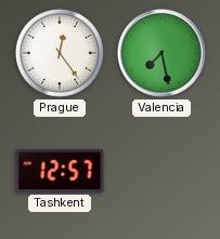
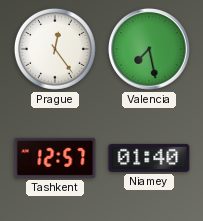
Niamey: none -> 01:40 (149, 158)
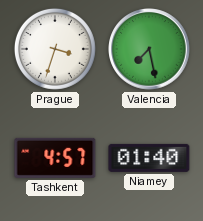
Prague: 12:24 -> 3:33 (55, 49)
Tashkent: 12:57 -> 4:57 (55, 158)
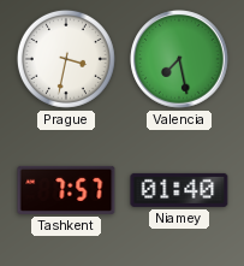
Prague: 3:33 -> 3:32 (66, 59)
Tashkent: 4:57 -> 7:57 (66, 190)
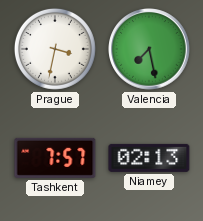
Niamey: 01:40 -> 02:13 (149, 158)
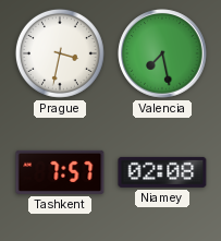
Niamey: 02:13 -> 02:08 (162, 172)
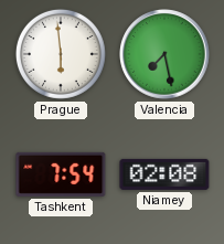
Prague: 3:32 -> 5:59 (61, 54)
Tashkent: 7:57 -> 7:54 (61, 174)
